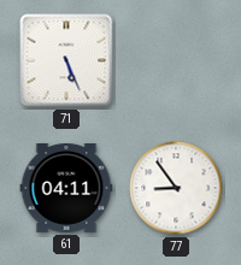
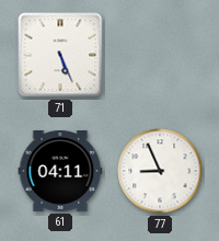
77: 8:54 -> 8:56 (160, 171)
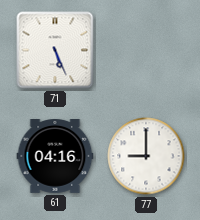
61: 04:11 -> 04:16 (55, 157)
77: 8:56 -> 9:00 (146, 156)
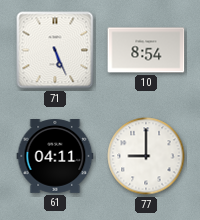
10: none -> 8:54 (146, 50)
61: 04:16 -> 04:11 (55, 157)
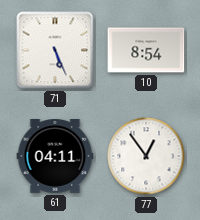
77: 9:00 -> 12:54 (146, 156)
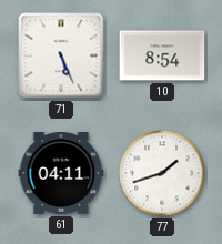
77: 12:54 -> 1:42 (162, 173)
